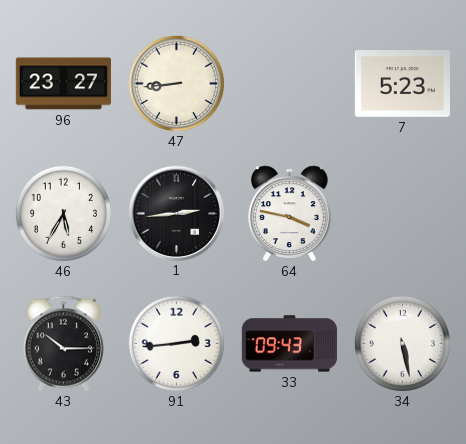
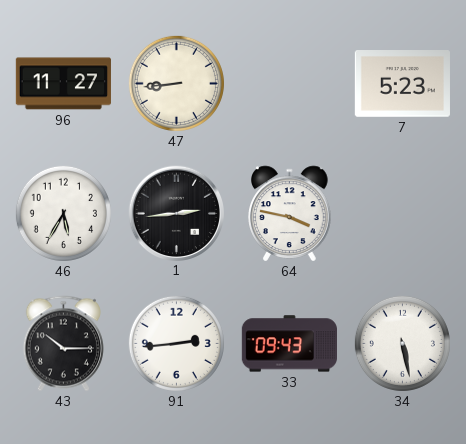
96: 23:27 -> 11:27 (63, 84)
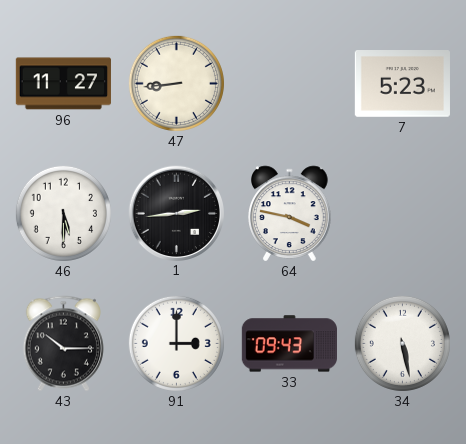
46: 5:35 -> 5:30 (63, 213)
91: 2:44 -> 3:00 (176, 343)
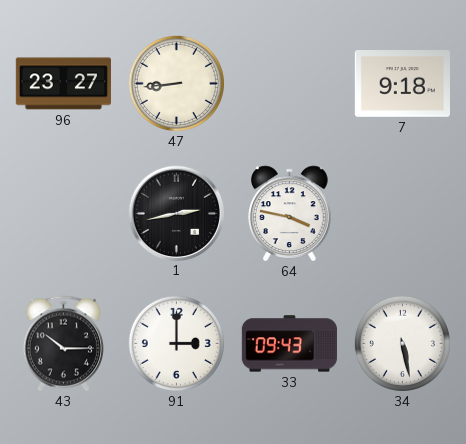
96: 11:27 -> 23:27 (63, 84)
7: 5:23 -> 9:18 (402, 84)
46: 5:30 -> none (63, 213)
1: 2:44 -> 2:43 (176, 213)
